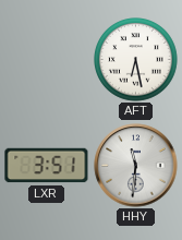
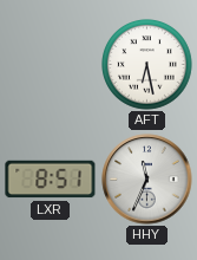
LXR: 3:51 -> 8:51 (51, 180)
HHY: 11:31 -> 11:34 (147, 180)
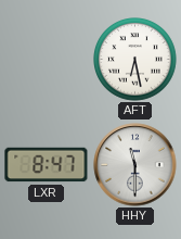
LXR: 8:51 -> 8:47 (47, 165)
HHY: 11:34 -> 11:30 (135, 165)
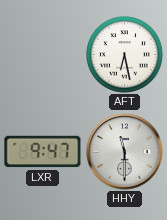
LXR: 8:47 -> 9:47 (43, 152)
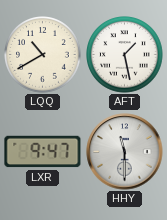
LQQ: none -> 10:40 (43, 55)
AFT: 6:28 -> 1:28 (125, 55)
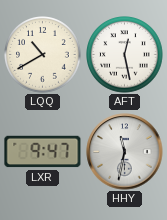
AFT: 1:28 -> 12:28 (125, 55)
HHY: 11:30 -> 11:32 (125, 152)
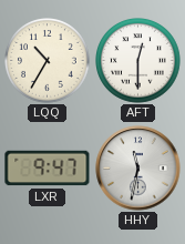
LQQ: 10:40 -> 10:35 (48, 61)
AFT: 12:28 -> 12:30 (138, 61)
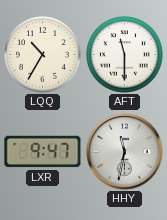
AFT: 12:30 -> 11:30 (125, 55)
